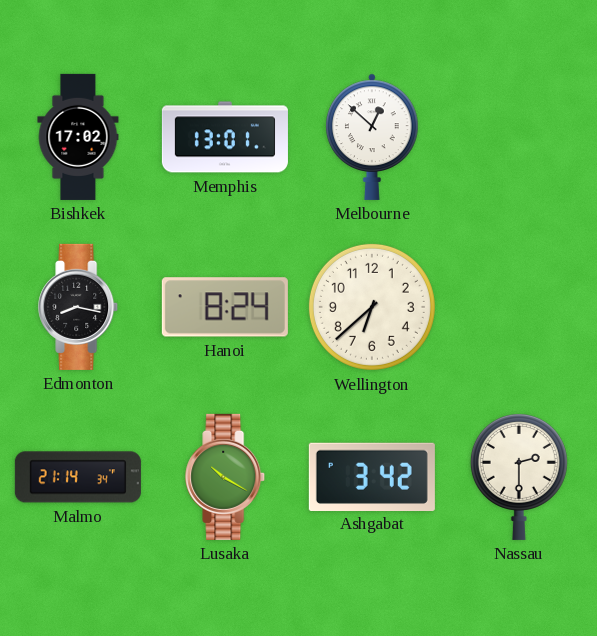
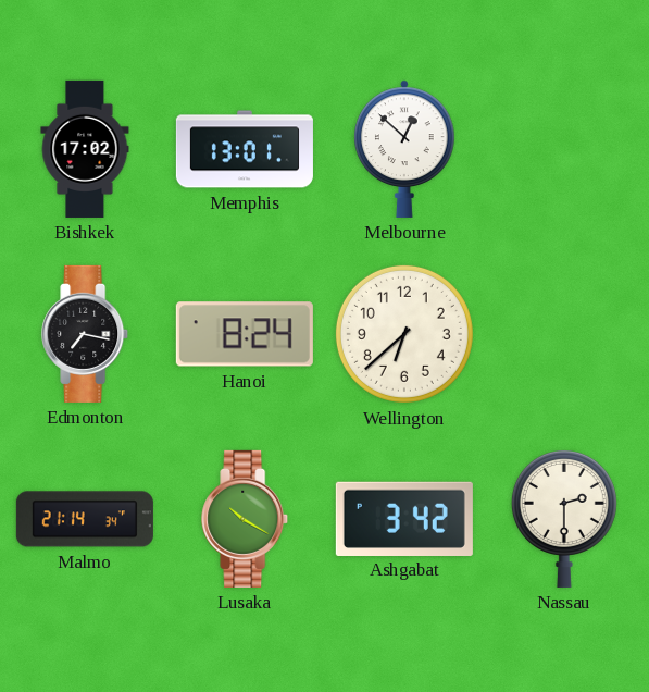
Edmonton: 8:17 -> 7:17 (86, 334)
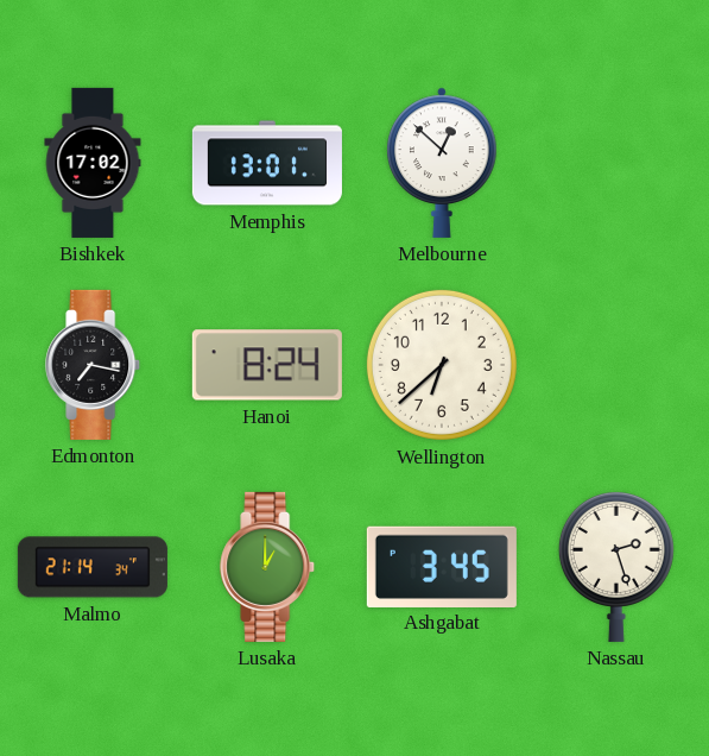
Lusaka: 10:20 -> 1:00 (268, 567)
Ashgabat: 3:42 -> 3:45 (442, 566)
Nassau: 2:30 -> 2:27 (616, 567)
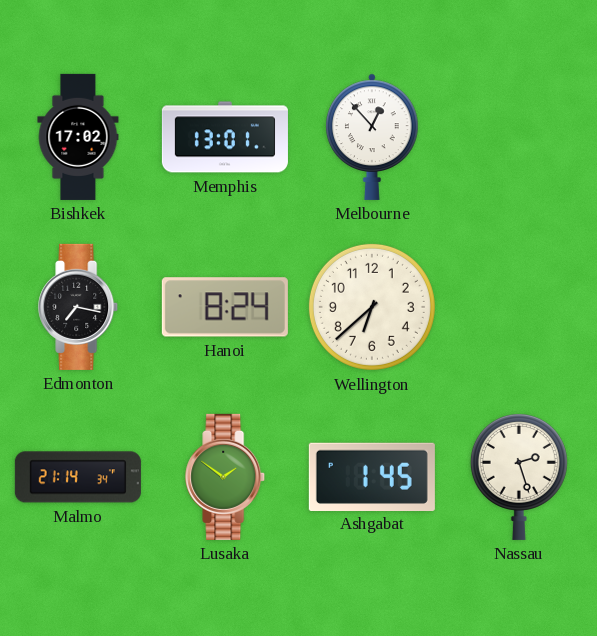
Melbourne: 12:52 -> 12:53 (372, 137)
Lusaka: 1:00 -> 1:51 (226, 477)
Ashgabat: 3:45 -> 1:45 (372, 476)
